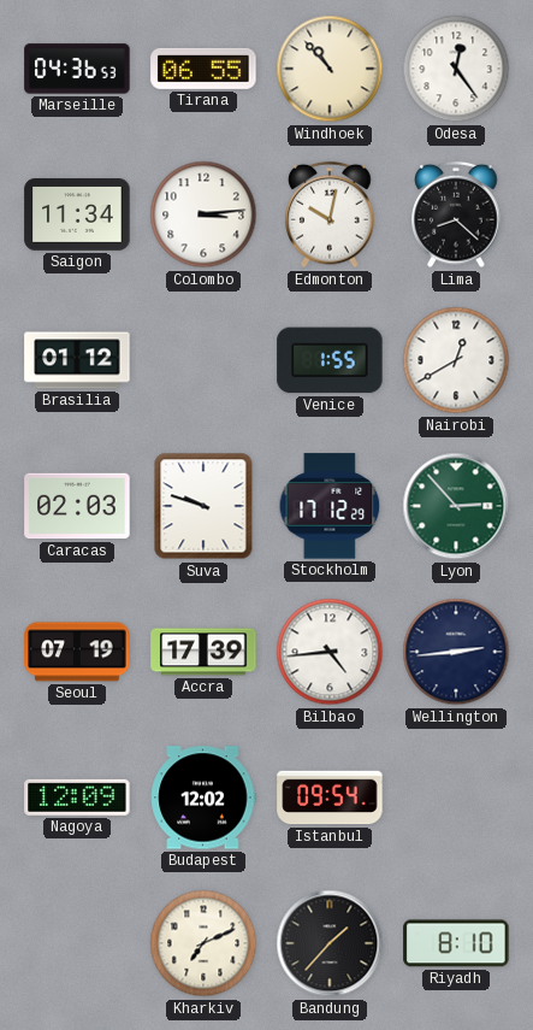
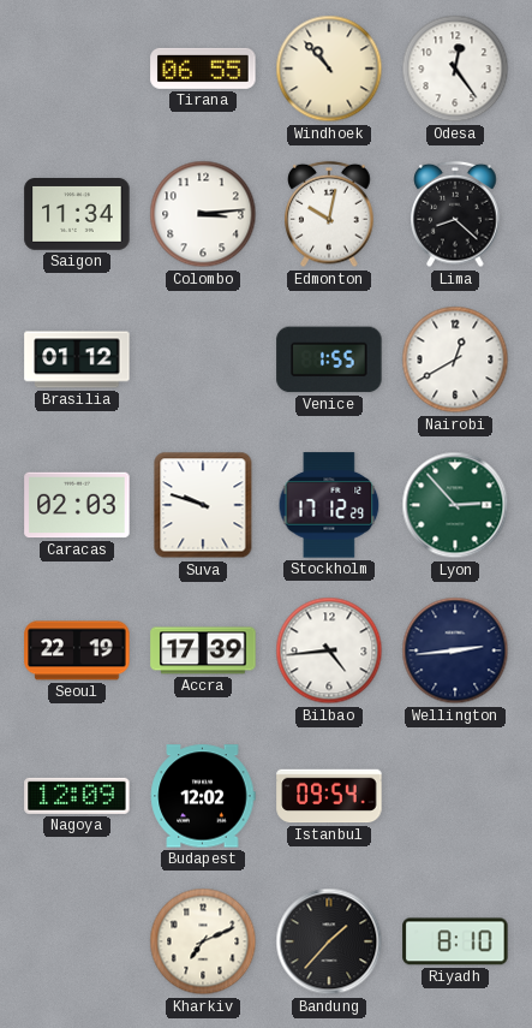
Marseille: 04:36 -> none (77, 69)
Seoul: 07:19 -> 22:19 (77, 650)
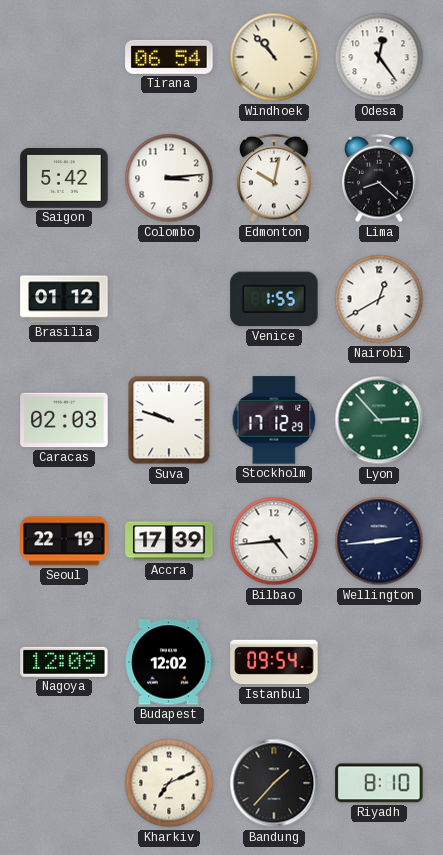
Tirana: 06:55 -> 06:54 (169, 57)
Saigon: 11:34 -> 5:42 (64, 179)
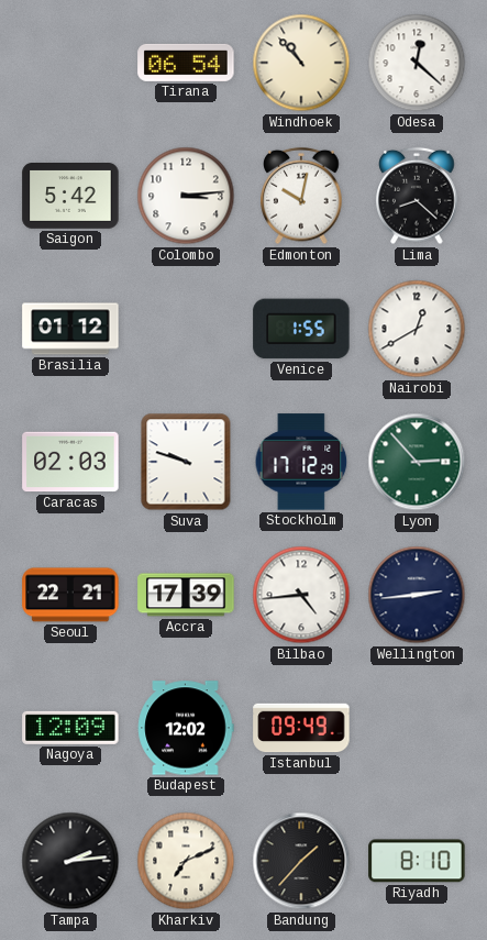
Odesa: 12:24 -> 12:22 (417, 63)
Seoul: 22:19 -> 22:21 (70, 595)
Istanbul: 09:54 -> 09:49 (301, 728)
Tampa: none -> 2:14 (70, 861)
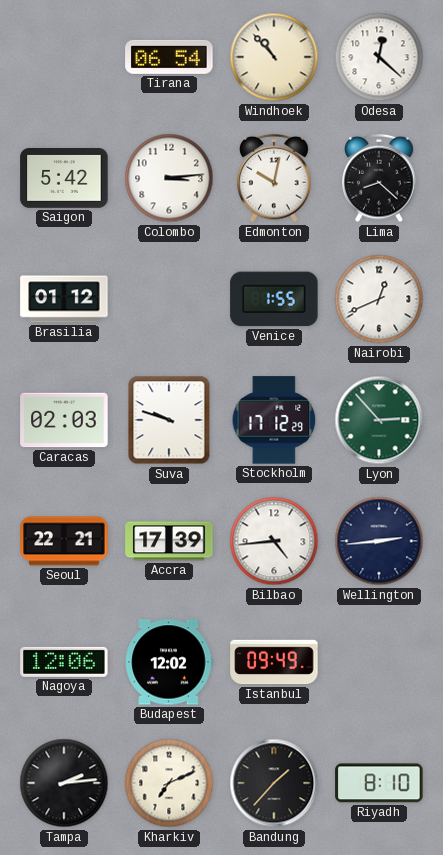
Nairobi: 12:40 -> 12:41 (379, 299)
Nagoya: 12:09 -> 12:06 (64, 662)
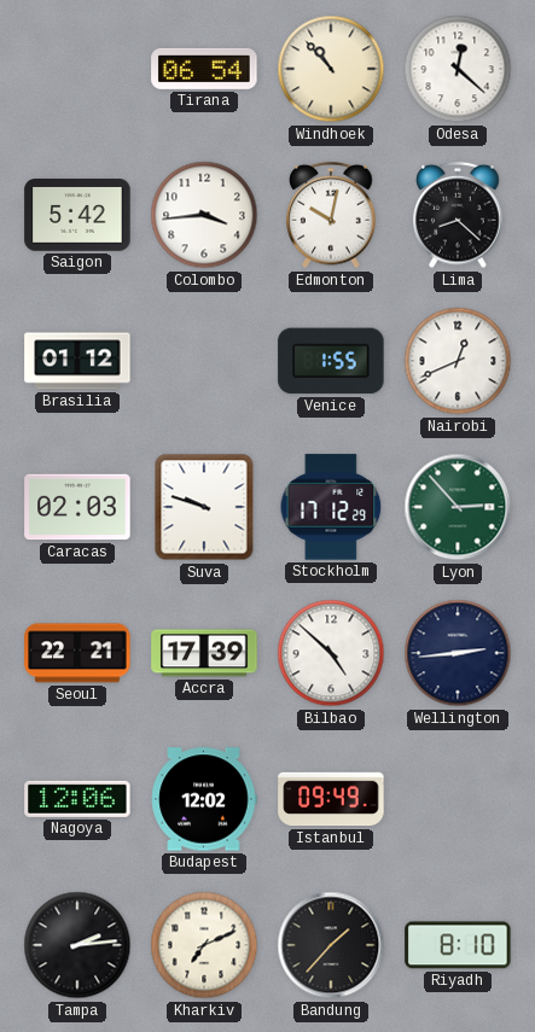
Colombo: 3:14 -> 3:44 (204, 215)
Bilbao: 4:44 -> 4:52 (331, 653)
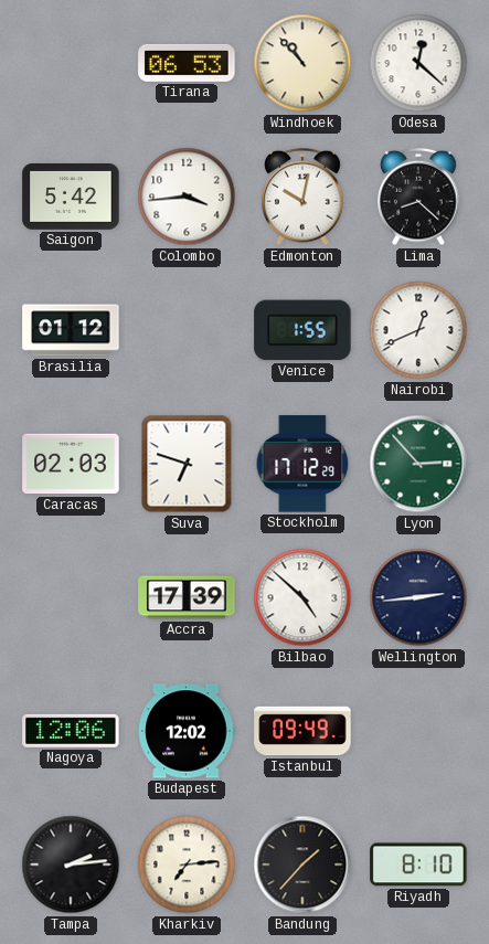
Tirana: 06:54 -> 06:53 (187, 63)
Suva: 9:48 -> 6:48 (187, 464)
Seoul: 22:21 -> none (77, 653)
Kharkiv: 7:11 -> 7:14 (187, 865)
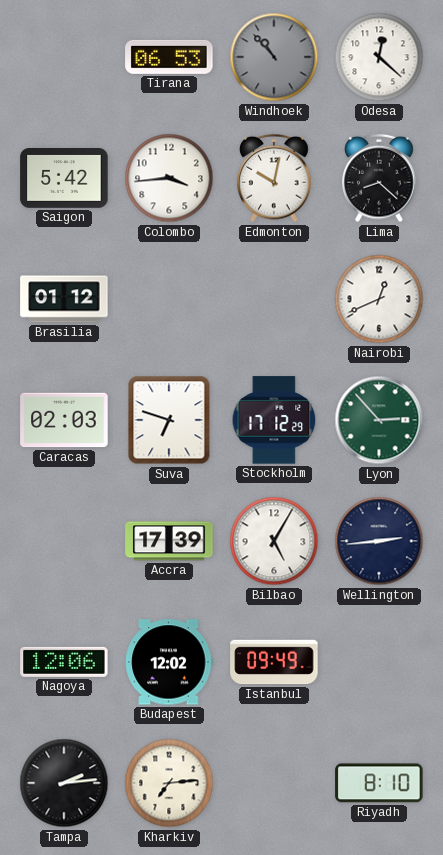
Windhoek dial: cream -> grey (274, 57)
Venice: 1:55 -> none (302, 330)
Bilbao: 4:52 -> 5:05 (274, 541)
Bandung: 1:37 -> none (302, 865)
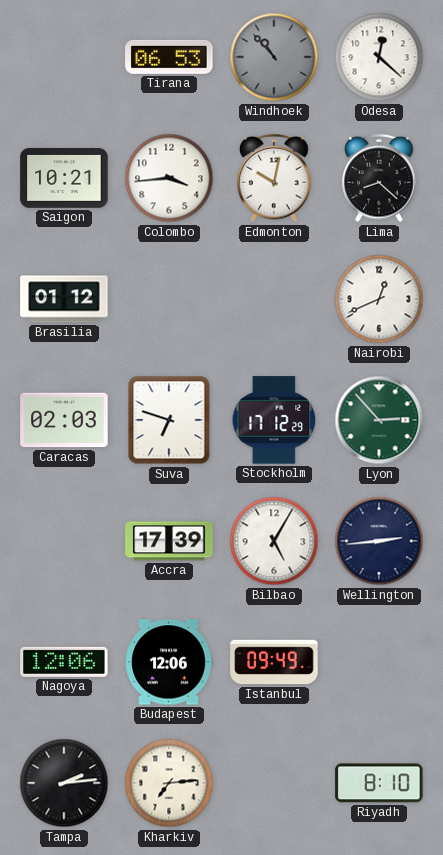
Saigon: 5:42 -> 10:21 (64, 179)
Budapest: 12:02 -> 12:06 (169, 662)
